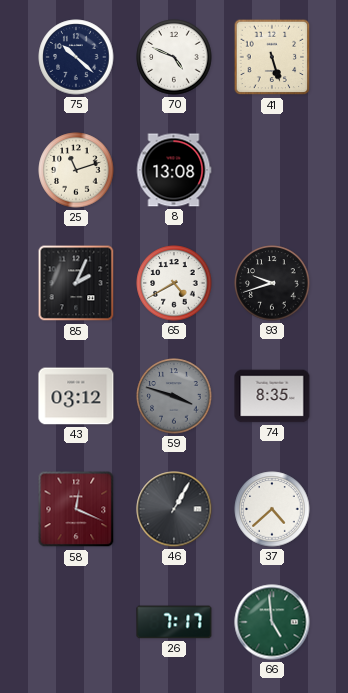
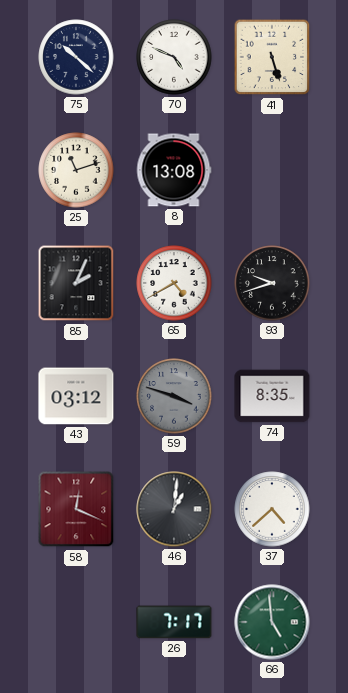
46: 1:05 -> 1:01 (174, 509)
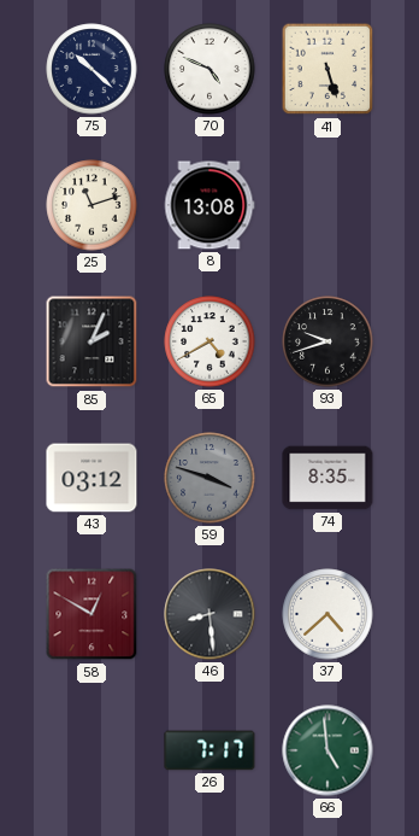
58: 12:19 -> 12:50 (92, 614)
46: 1:01 -> 8:29 (209, 614)
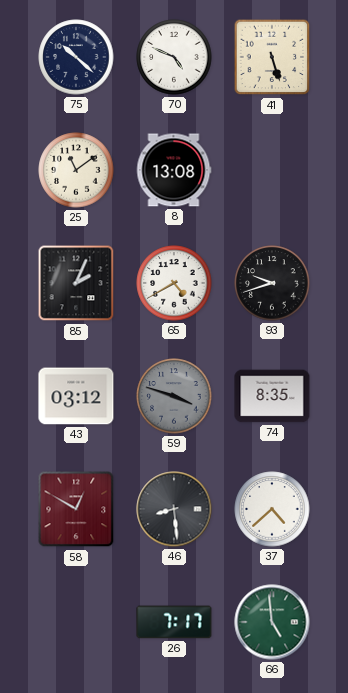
25: 11:12 -> 11:09 (76, 170)
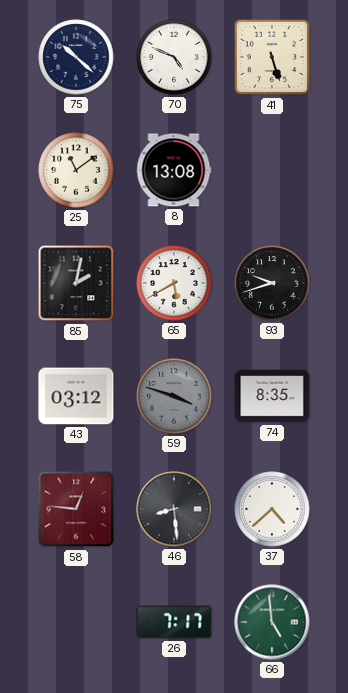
85: 2:04 -> 2:02 (76, 283)
65: 4:40 -> 5:40 (174, 283)
58: 12:50 -> 12:46 (76, 509)
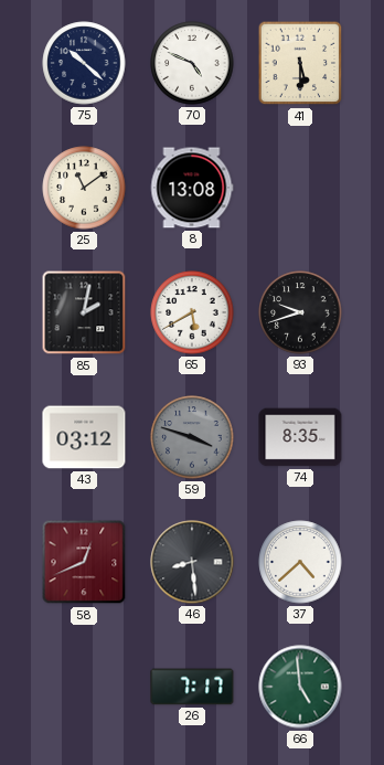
41: 5:27 -> 5:30 (300, 63)
58: 12:46 -> 12:41 (84, 562)
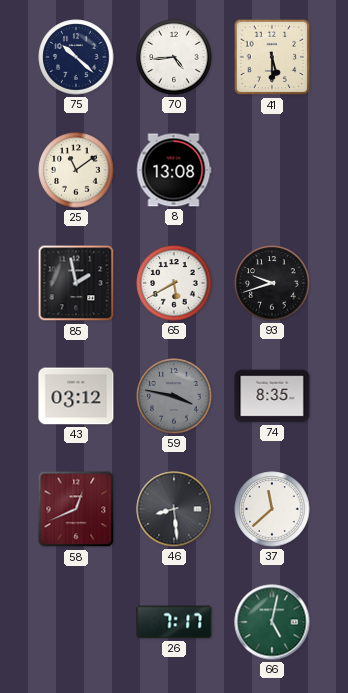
70: 4:49 -> 4:44 (174, 57)
85: 2:02 -> 1:58 (76, 283)
59: 3:48 -> 3:47 (174, 396)
37: 4:38 -> 11:38 (272, 509)
66: 4:59 -> 5:02 (272, 622)
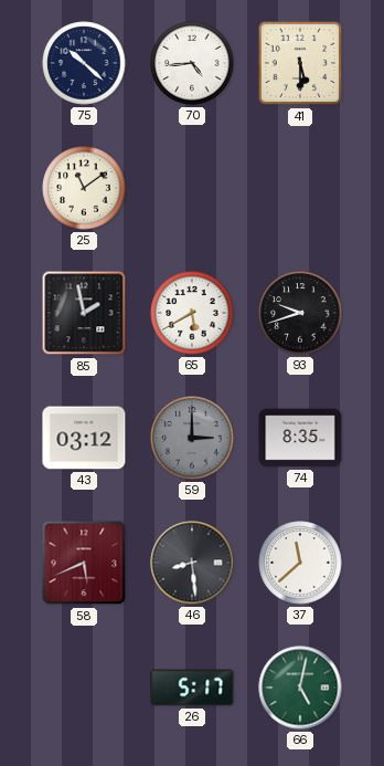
8: 13:08 -> none (174, 170)
59: 3:47 -> 3:00 (192, 438)
58: 12:41 -> 5:41 (84, 563)
26: 7:17 -> 5:17 (192, 688)
